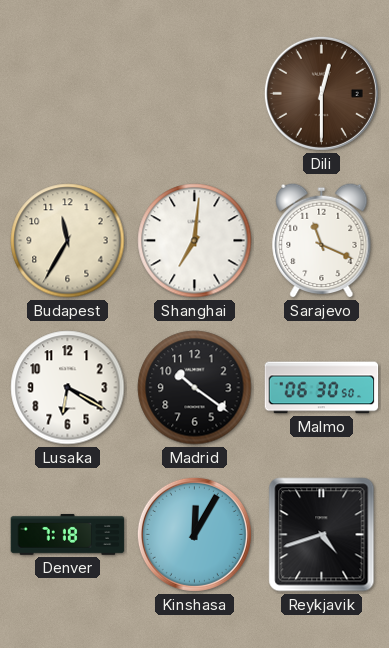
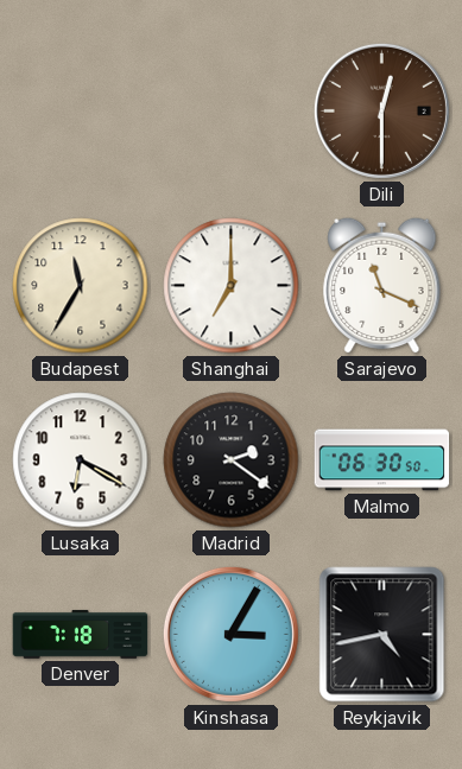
Shanghai: 7:01 -> 7:00 (232, 286)
Madrid: 10:21 -> 2:21 (232, 460)
Kinshasa: 12:05 -> 3:05 (230, 634)
Reykjavik: 4:42 -> 4:43 (382, 635)
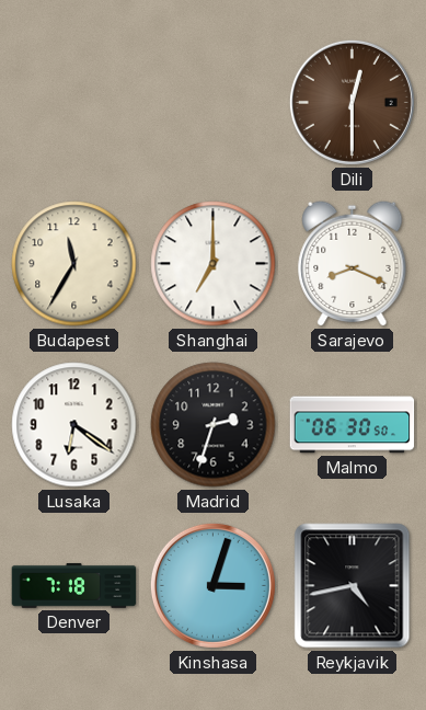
Sarajevo: 11:19 -> 8:19 (353, 263)
Lusaka: 6:20 -> 6:21 (74, 425)
Madrid: 2:21 -> 2:33 (214, 425)
Kinshasa: 3:05 -> 3:03 (212, 585)
